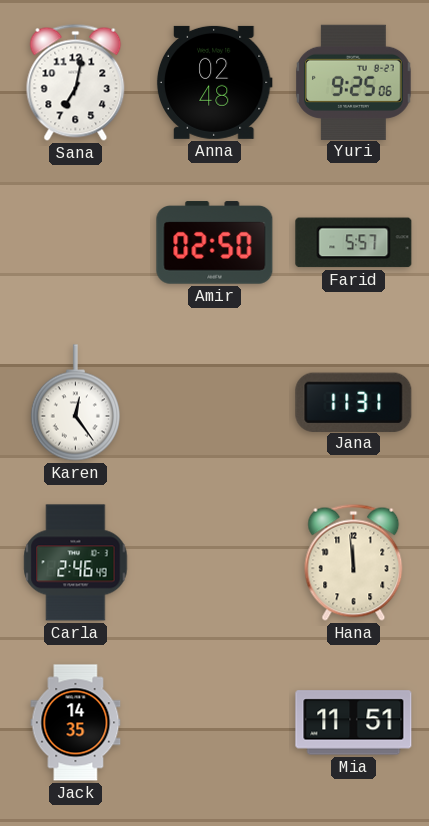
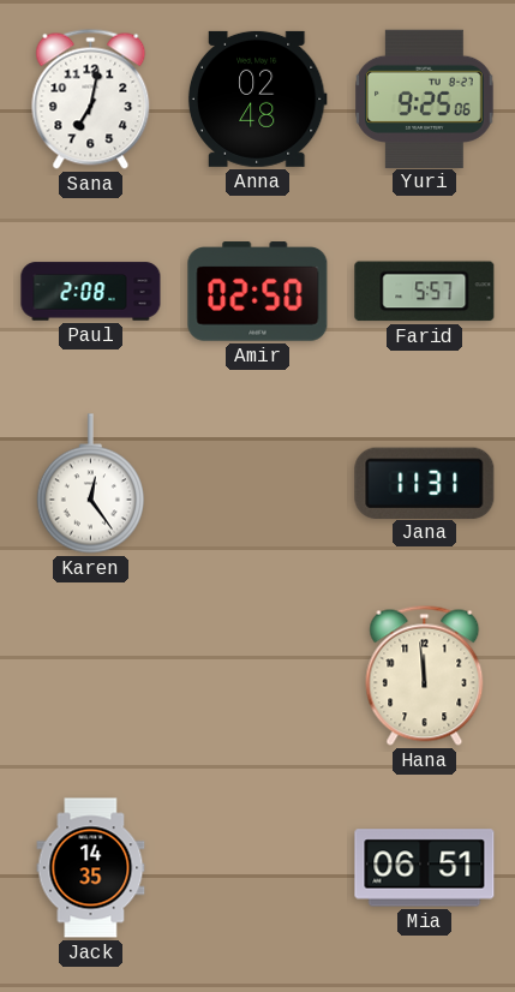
Paul: none -> 2:08 (91, 292)
Carla: 2:46 -> none (76, 563)
Mia: 11:51 -> 06:51 (425, 868)
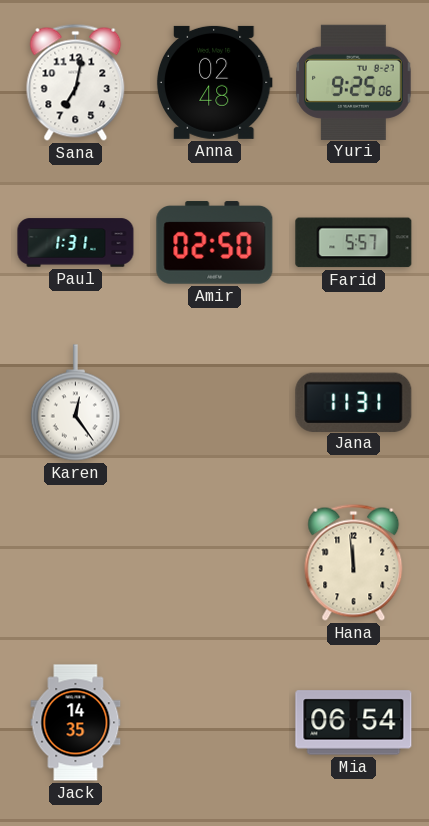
Paul: 2:08 -> 1:31 (76, 243)
Mia: 06:51 -> 06:54 (354, 723)
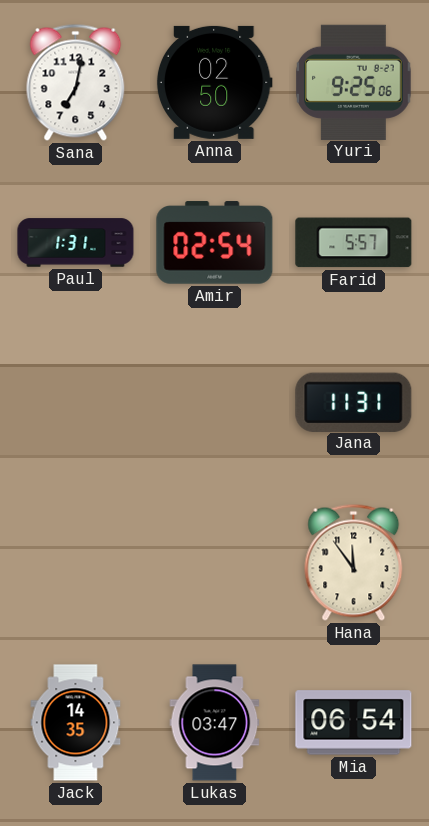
Anna: 02:48 -> 02:50 (214, 82)
Amir: 02:50 -> 02:54 (215, 243)
Karen: 12:24 -> none (75, 403)
Hana: 11:59 -> 11:54 (354, 562)
Lukas: none -> 03:47 (215, 723)
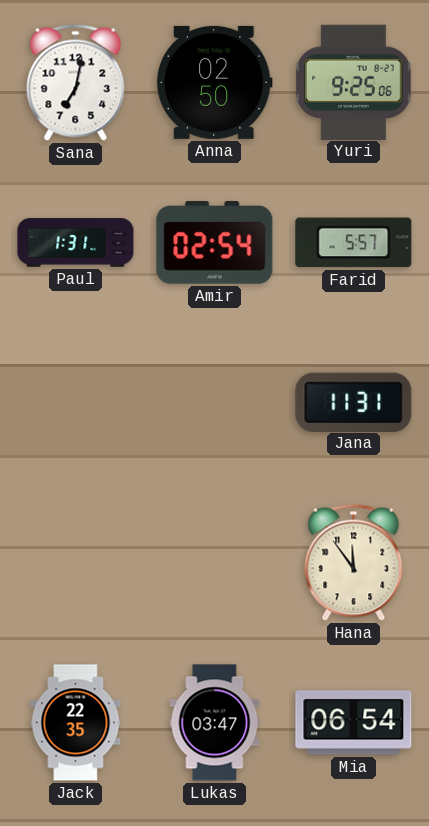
Jack: 14:35 -> 22:35 (76, 723)
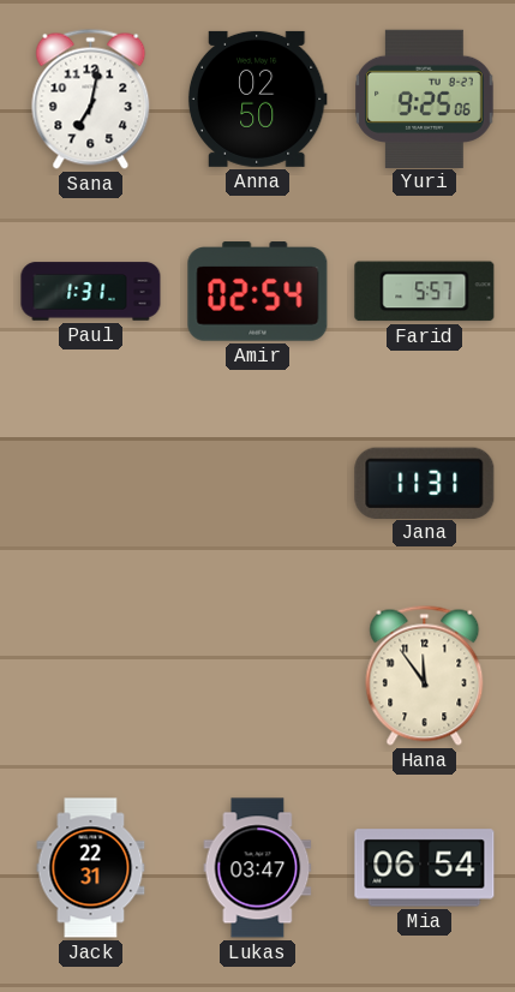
Jack: 22:35 -> 22:31 (91, 868)
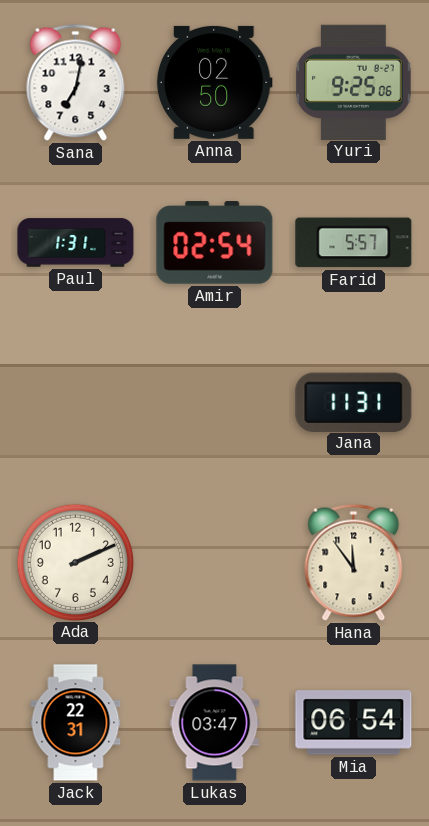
Ada: none -> 2:11 (75, 562)
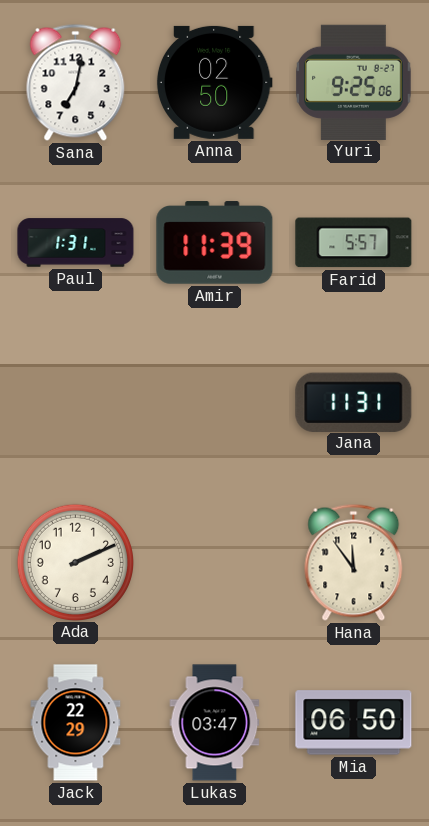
Amir: 02:54 -> 11:39 (215, 243)
Jack: 22:31 -> 22:29 (76, 723)
Mia: 06:54 -> 06:50 (354, 723)
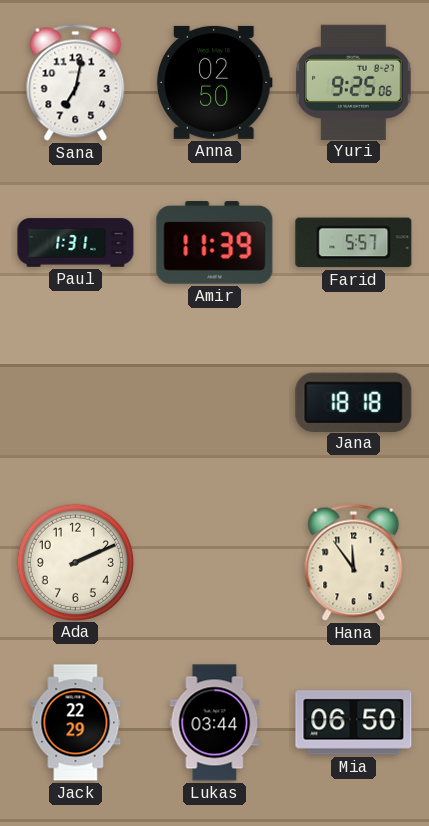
Jana: 11:31 -> 18:18 (354, 402)
Lukas: 03:47 -> 03:44 (215, 723)
